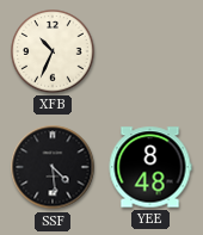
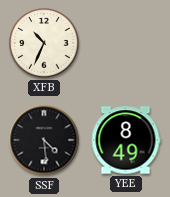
YEE: 8:48 -> 8:49 (126, 140)
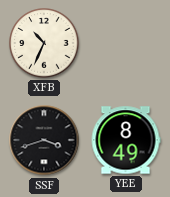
SSF: 4:29 -> 3:42 (44, 140)
